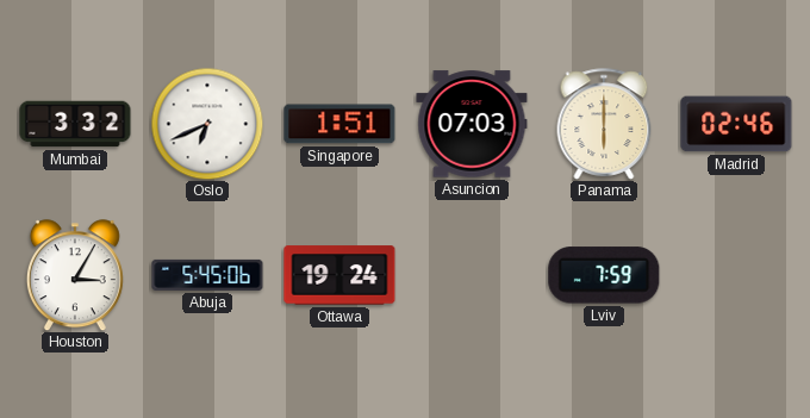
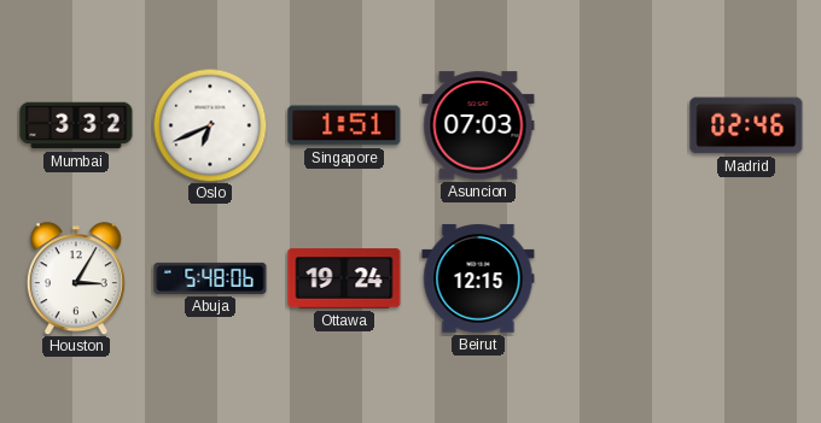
Panama: 6:00 -> none (604, 124)
Abuja: 5:45 -> 5:48 (210, 278)
Beirut: none -> 12:15 (478, 278)
Lviv: 7:59 -> none (604, 275)
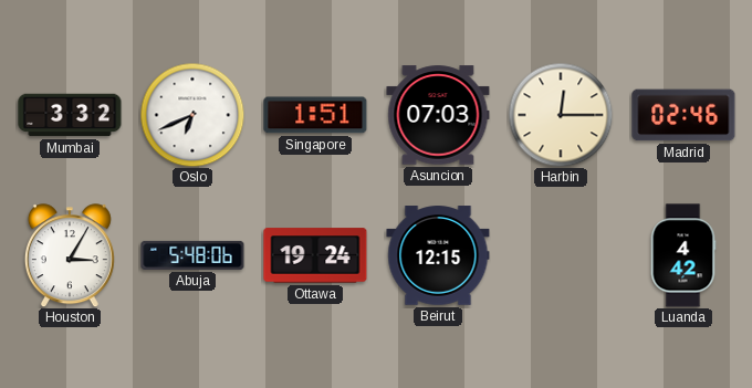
Harbin: none -> 12:15 (561, 115)
Luanda: none -> 4:42 (683, 255)
